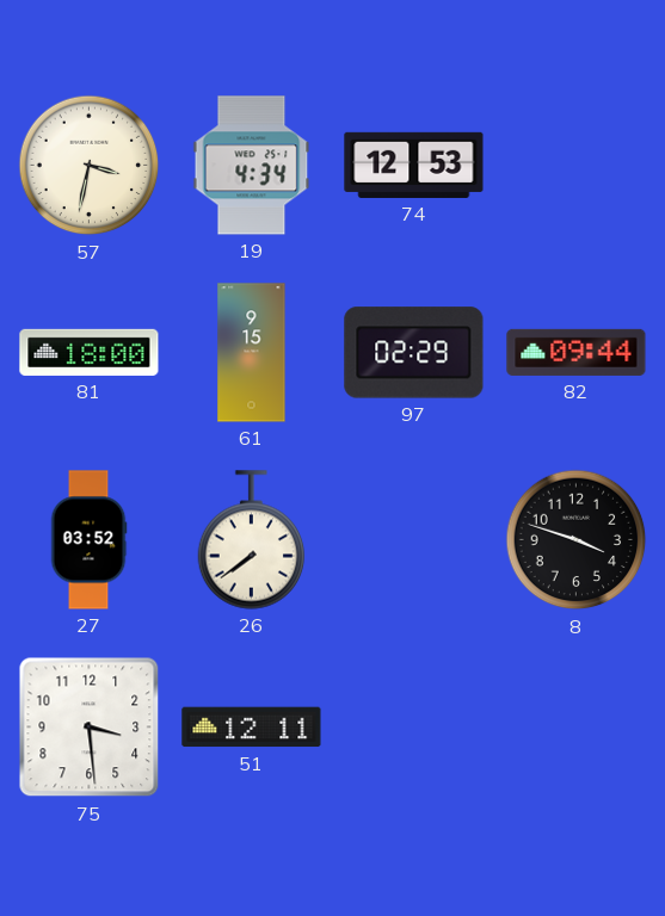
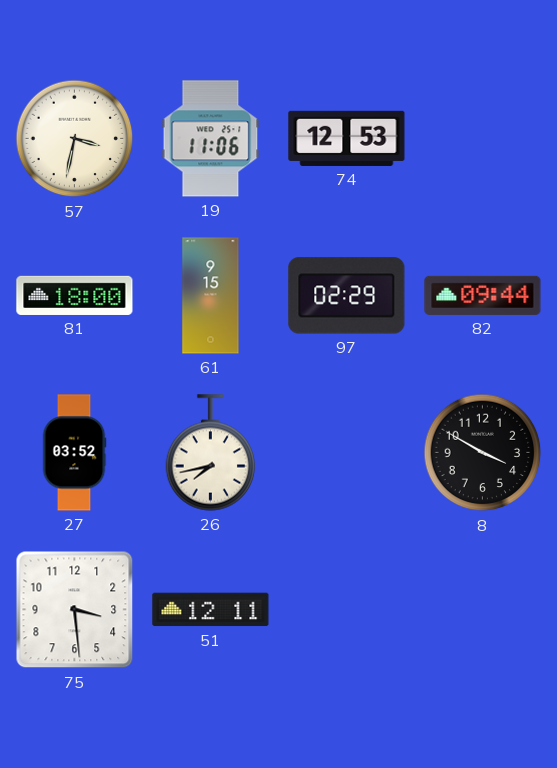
19: 4:34 -> 11:06 (211, 139)
26: 7:39 -> 7:43 (211, 453)
8: 3:48 -> 3:50 (483, 453)
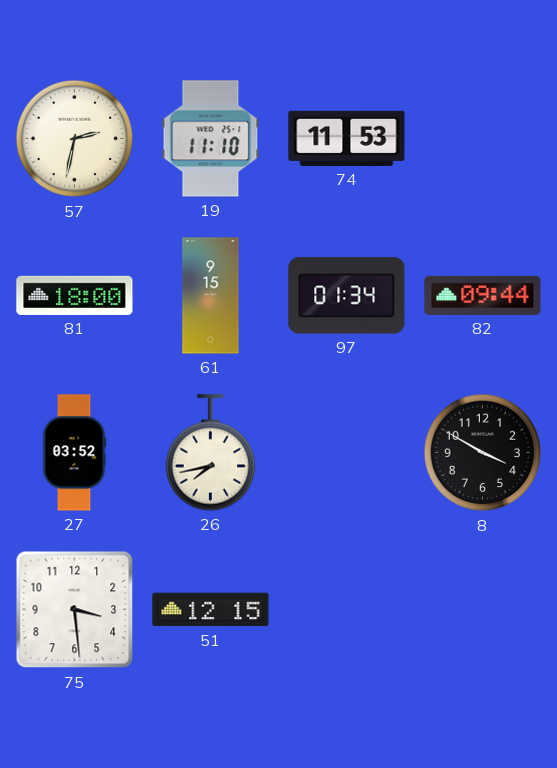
57: 3:32 -> 2:32 (75, 139)
19: 11:06 -> 11:10 (211, 139)
74: 12:53 -> 11:53 (347, 138)
97: 02:29 -> 01:34 (347, 296)
51: 12:11 -> 12:15 (211, 610)
